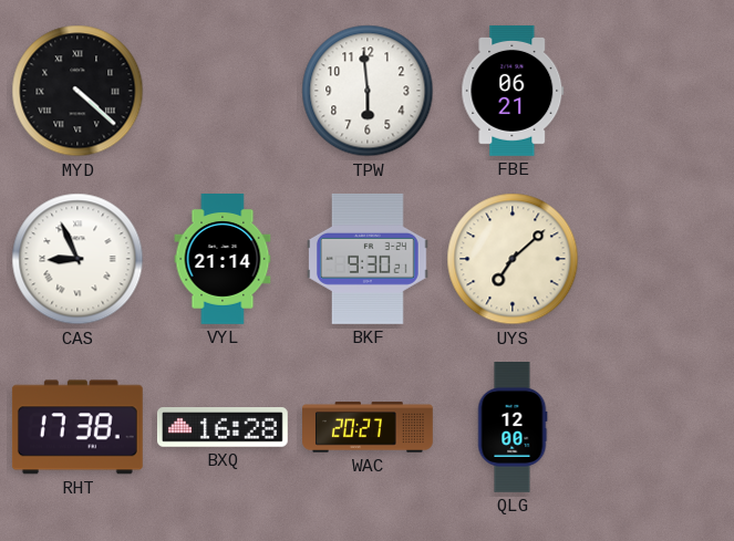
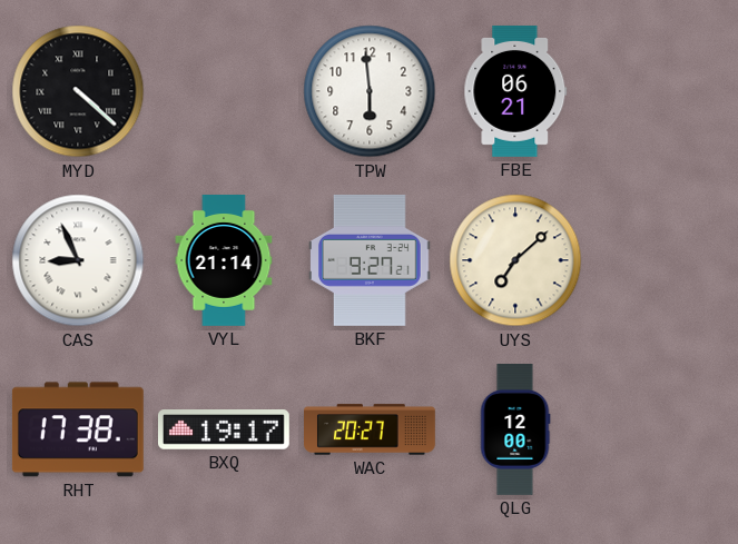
BKF: 9:30 -> 9:27 (371, 260)
BXQ: 16:28 -> 19:17 (224, 431)
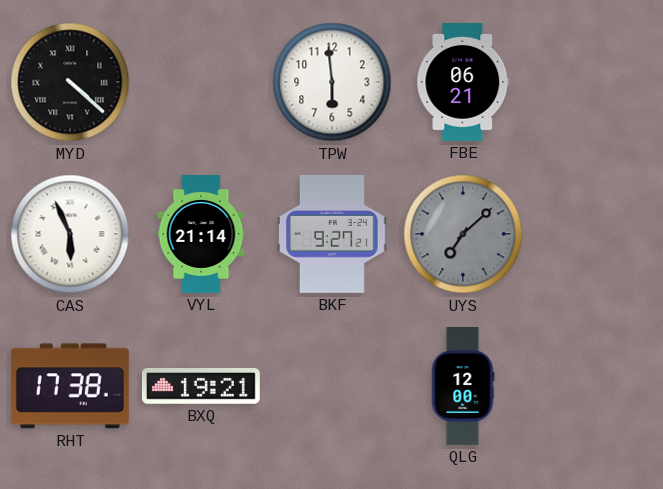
CAS: 8:56 -> 5:56 (70, 234)
UYS dial: cream -> grey (463, 234)
BXQ: 19:17 -> 19:21 (201, 387)
WAC: 20:27 -> none (371, 429)
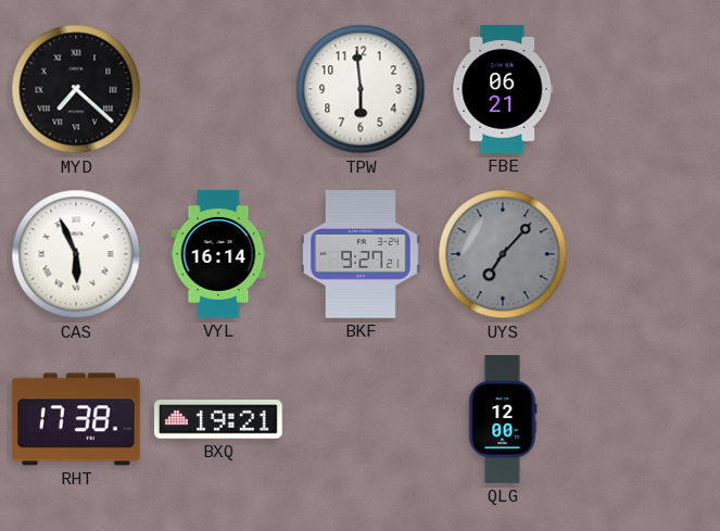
MYD: 4:22 -> 7:22 (76, 89)
VYL: 21:14 -> 16:14 (218, 255)
UYS: 7:08 -> 7:07 (503, 254)
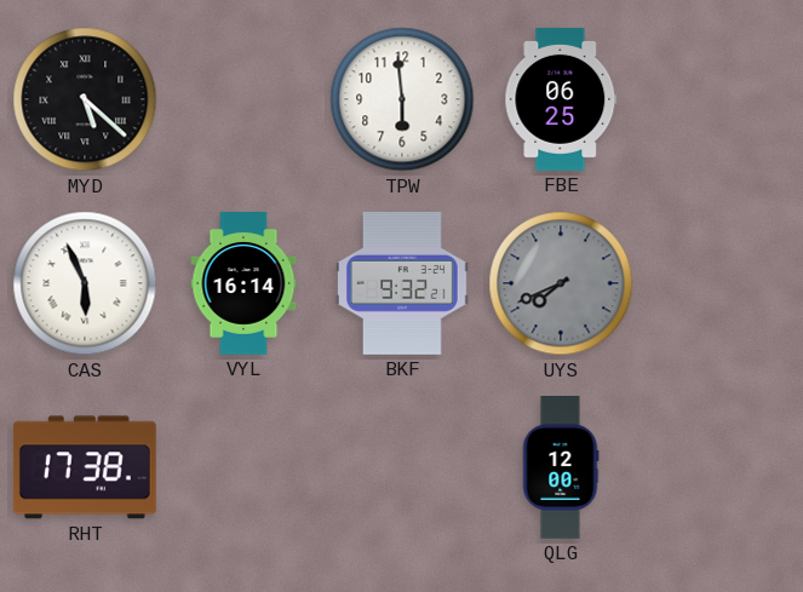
MYD: 7:22 -> 5:22 (85, 99)
FBE: 06:21 -> 06:25 (561, 99)
BKF: 9:27 -> 9:32 (403, 283)
UYS: 7:07 -> 7:41 (561, 283)
BXQ: 19:21 -> none (218, 420)
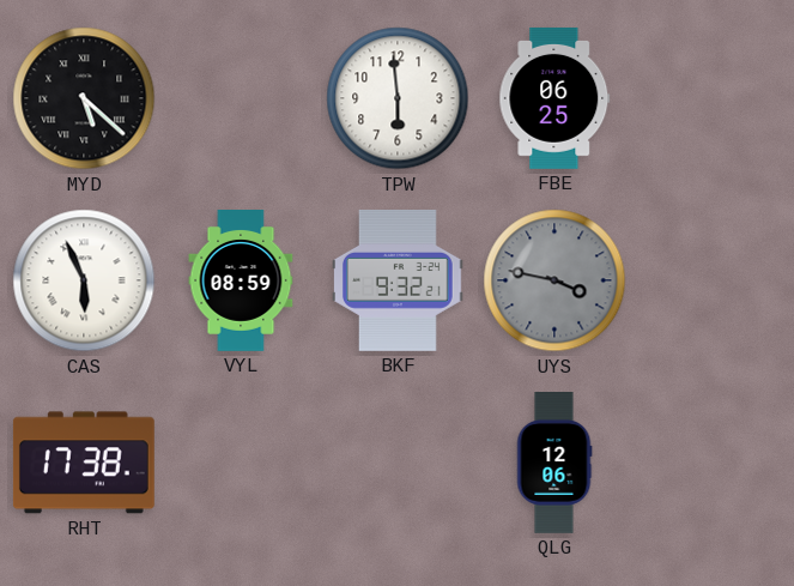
VYL: 16:14 -> 08:59 (241, 282)
UYS: 7:41 -> 3:47 (554, 280)
QLG: 12:00 -> 12:06 (554, 464)
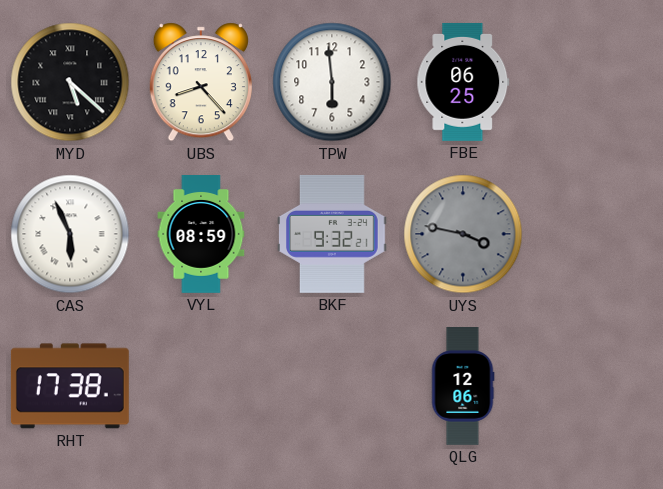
UBS: none -> 8:23 (201, 82)
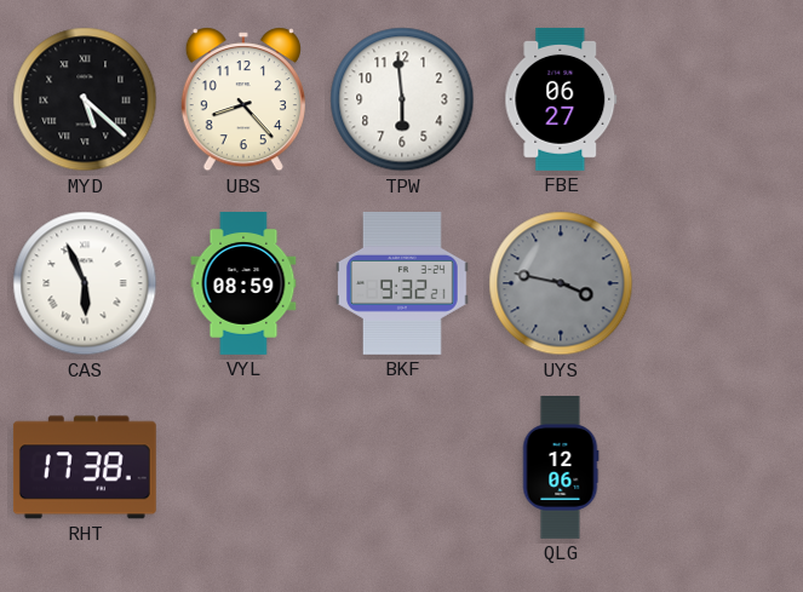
FBE: 06:25 -> 06:27 (561, 99)
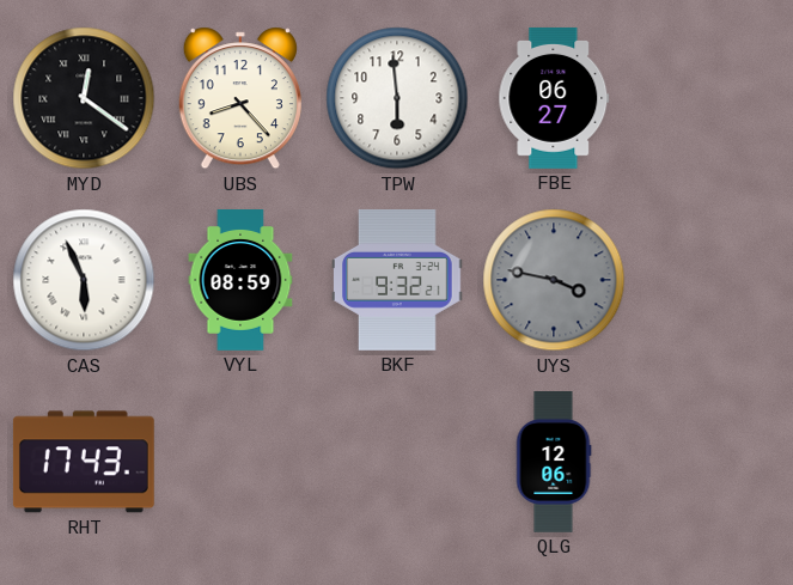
MYD: 5:22 -> 12:21 (84, 98)
RHT: 17:38 -> 17:43 (84, 462)
